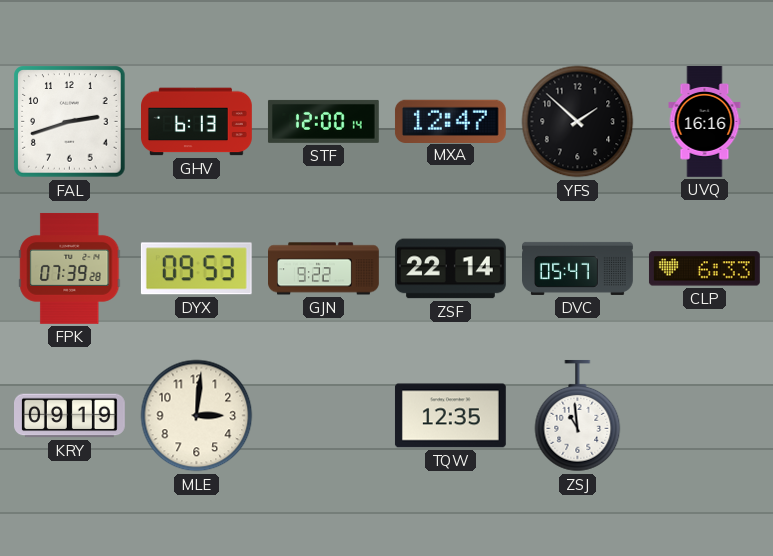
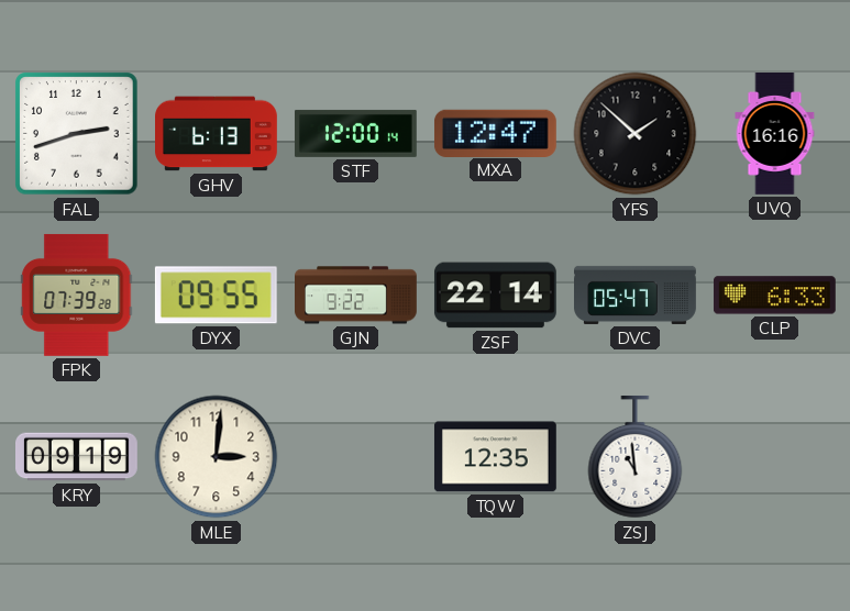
DYX: 09:53 -> 09:55 (216, 296)
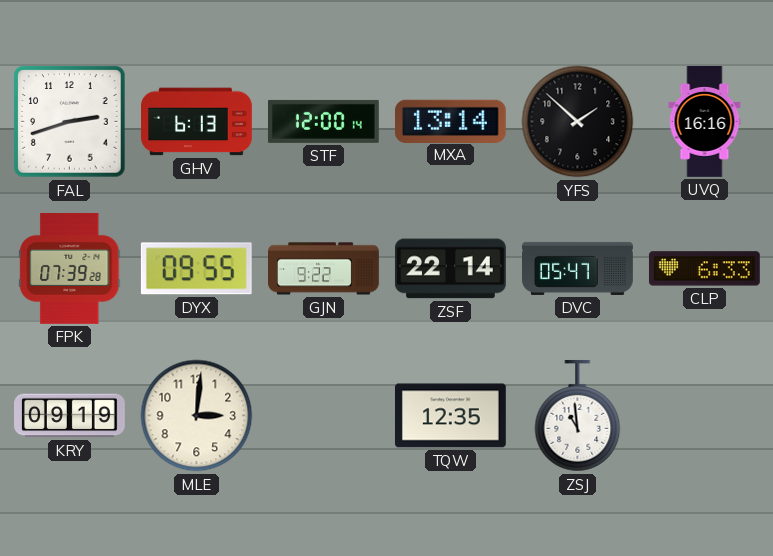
MXA: 12:47 -> 13:14 (450, 121)
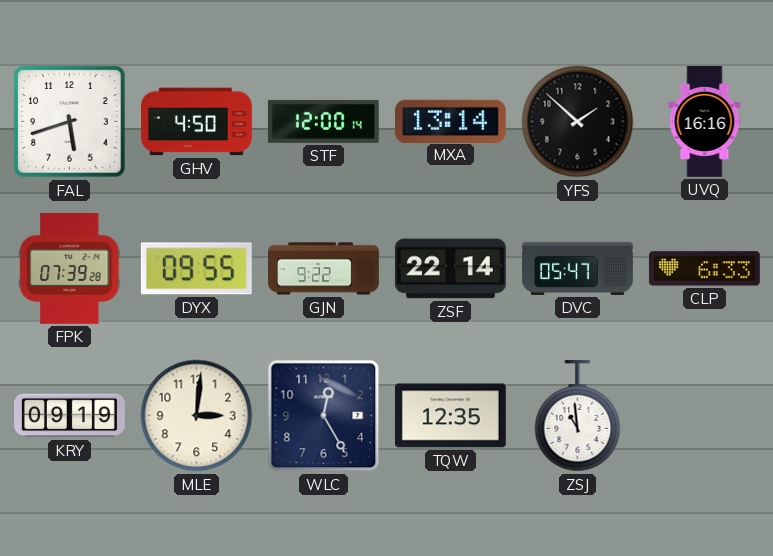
FAL: 2:42 -> 5:42 (70, 122)
GHV: 6:13 -> 4:50 (197, 122)
WLC: none -> 12:25 (324, 416)
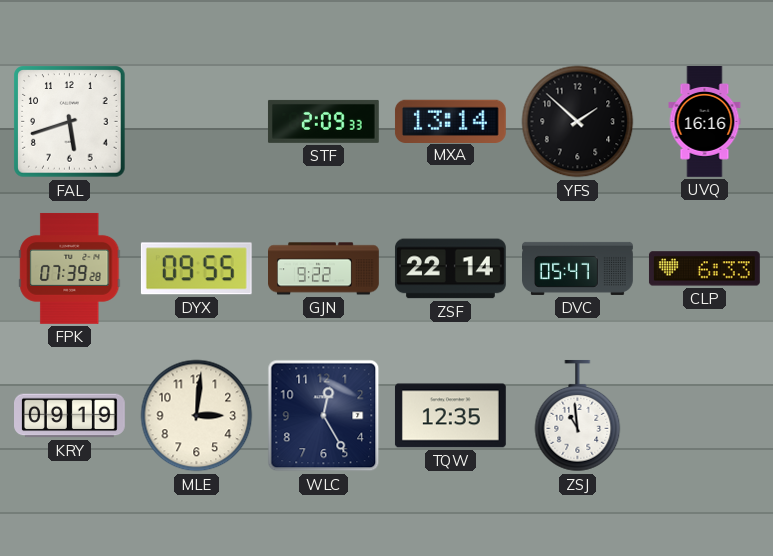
GHV: 4:50 -> none (197, 122)
STF: 12:00 -> 2:09 (323, 121)
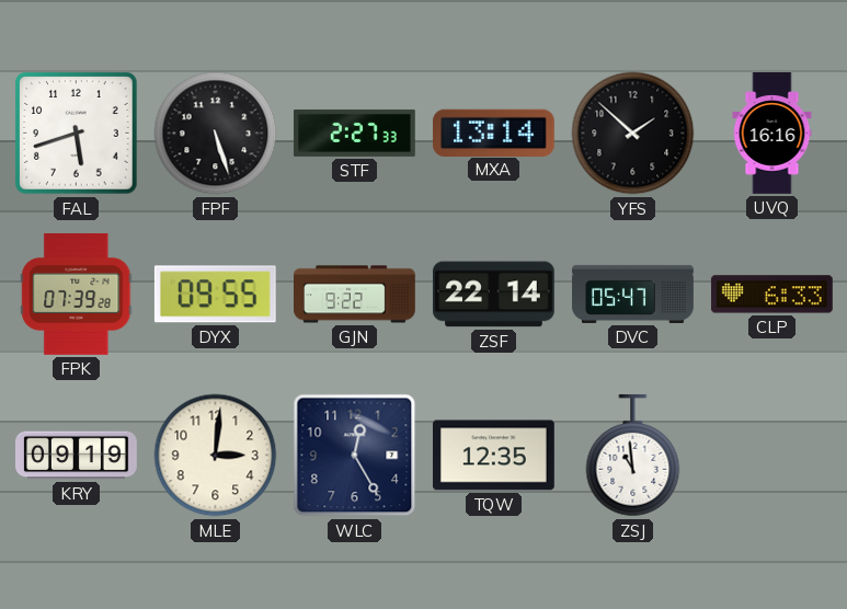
FPF: none -> 5:27 (216, 134)
STF: 2:09 -> 2:27 (354, 133)
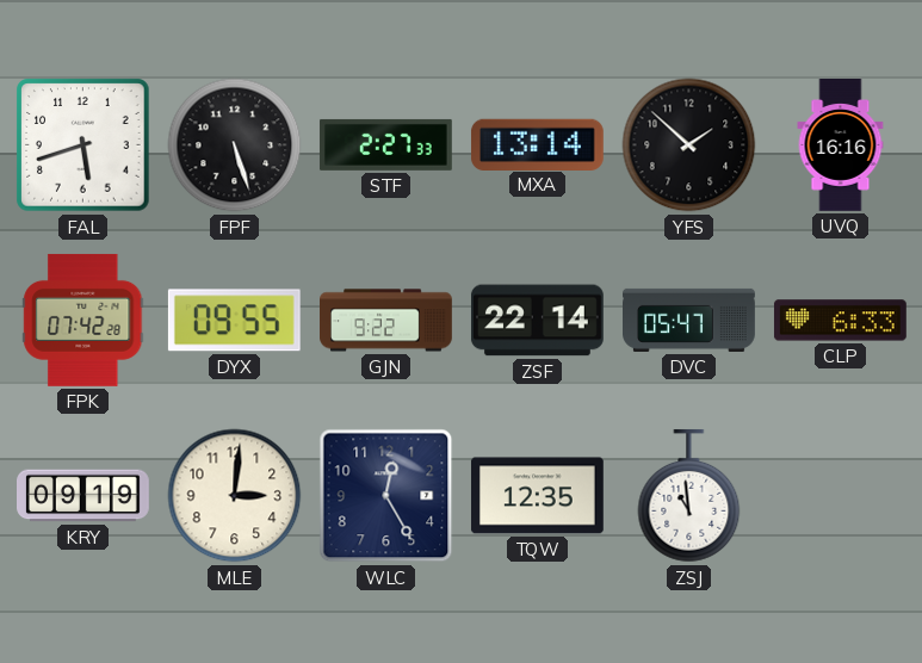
FPK: 07:39 -> 07:42 (83, 320)
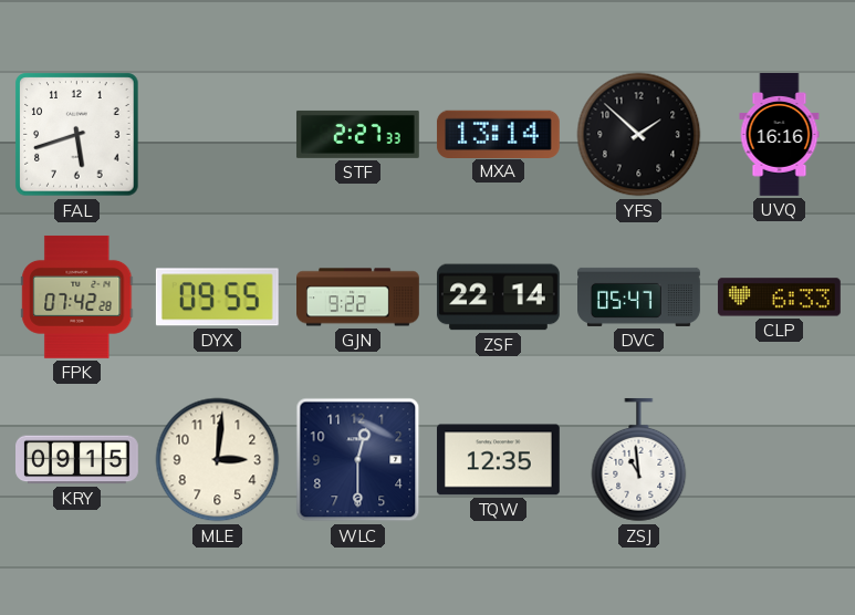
FPF: 5:27 -> none (235, 145)
KRY: 09:19 -> 09:15 (77, 460)
WLC: 12:25 -> 12:30 (358, 460)
